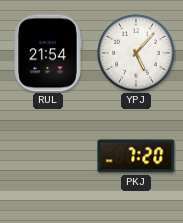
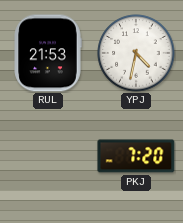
RUL: 21:54 -> 21:53 (48, 53)
YPJ: 5:07 -> 4:32 (136, 53)
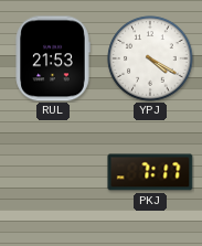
YPJ: 4:32 -> 4:20 (150, 58)
PKJ: 7:20 -> 7:17 (150, 172)
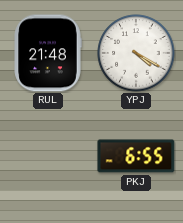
RUL: 21:53 -> 21:48 (48, 53)
PKJ: 7:17 -> 6:55 (136, 156)
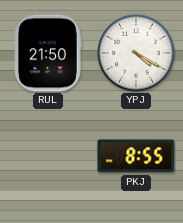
RUL: 21:48 -> 21:50 (48, 53)
PKJ: 6:55 -> 8:55 (136, 156)
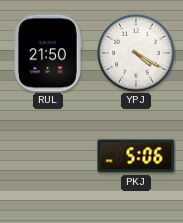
PKJ: 8:55 -> 5:06 (136, 156)
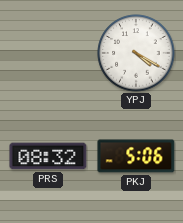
RUL: 21:50 -> none (48, 53)
PRS: none -> 08:32 (48, 156)
